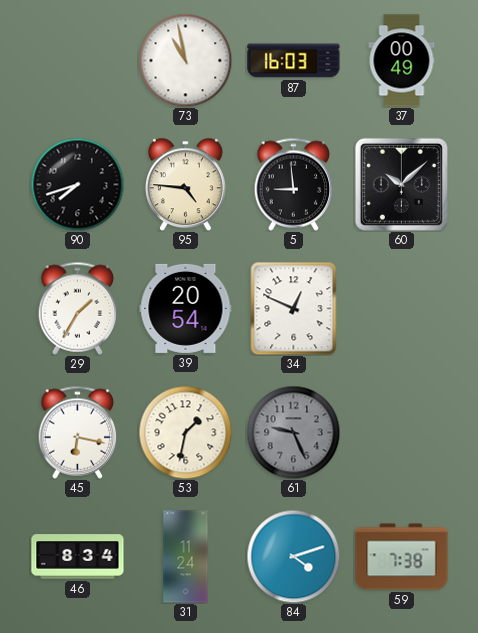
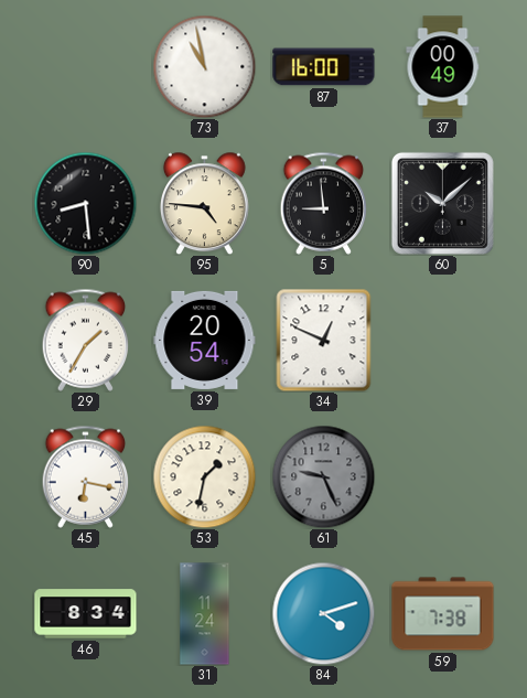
87: 16:03 -> 16:00 (324, 67)
90: 7:42 -> 8:29 (85, 203)
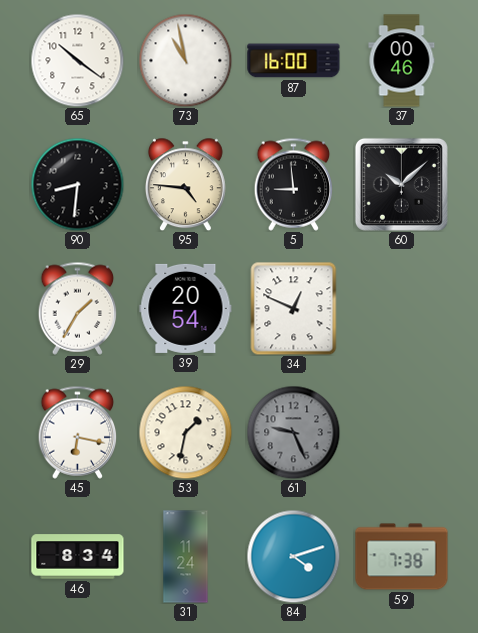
65: none -> 10:21 (77, 60)
37: 00:49 -> 00:46 (402, 61)
90: 8:29 -> 8:31 (77, 184)
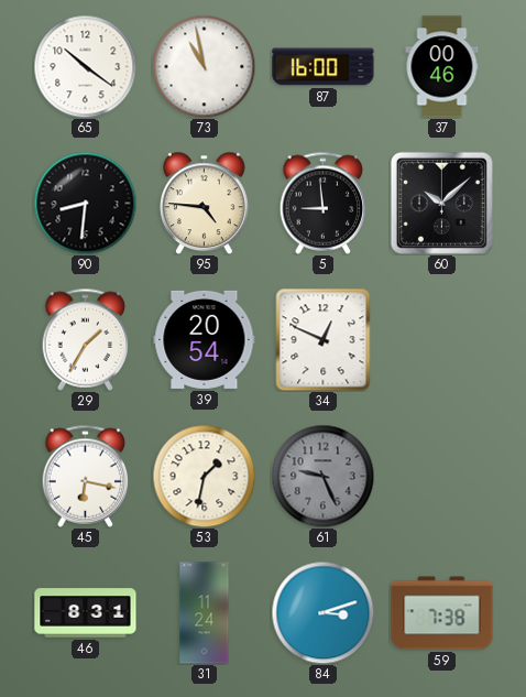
46: 8:34 -> 8:31 (86, 613)
84: 4:12 -> 3:12 (322, 612)
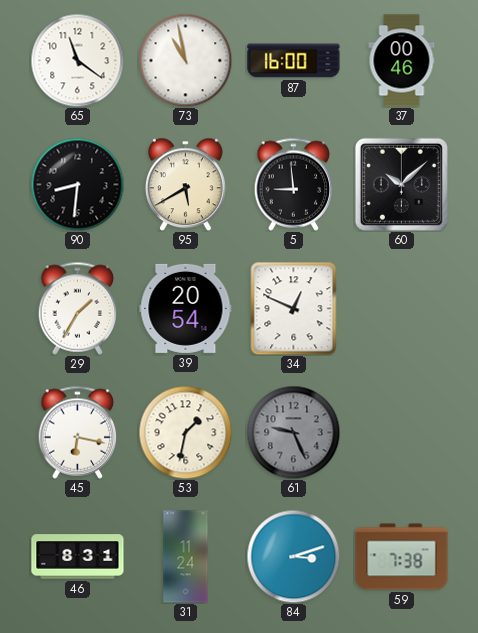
65: 10:21 -> 11:21 (77, 60)
95: 4:46 -> 5:40 (185, 184)
